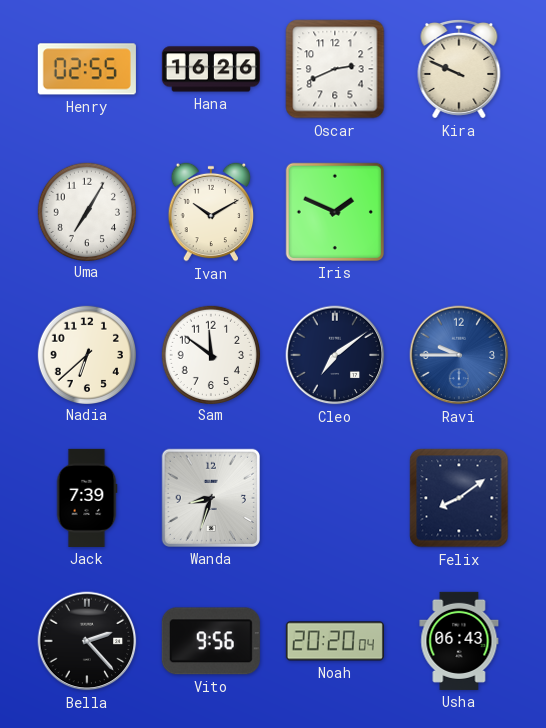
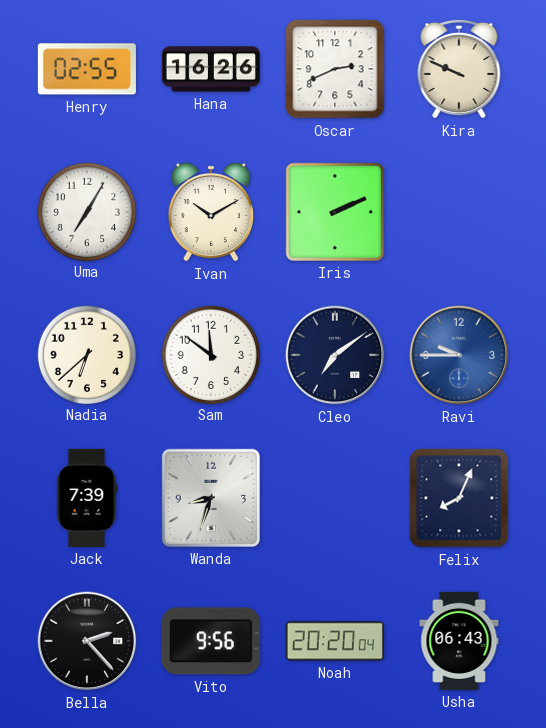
Iris: 1:49 -> 2:11 (335, 212)
Felix: 8:09 -> 8:04 (459, 498)
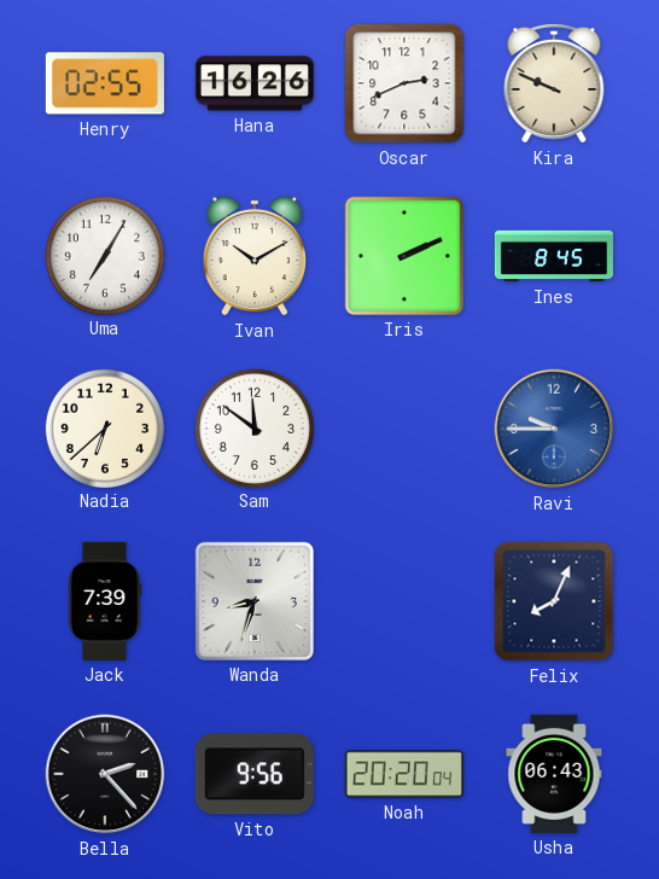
Ines: none -> 8:45 (554, 256)
Cleo: 7:09 -> none (335, 355)
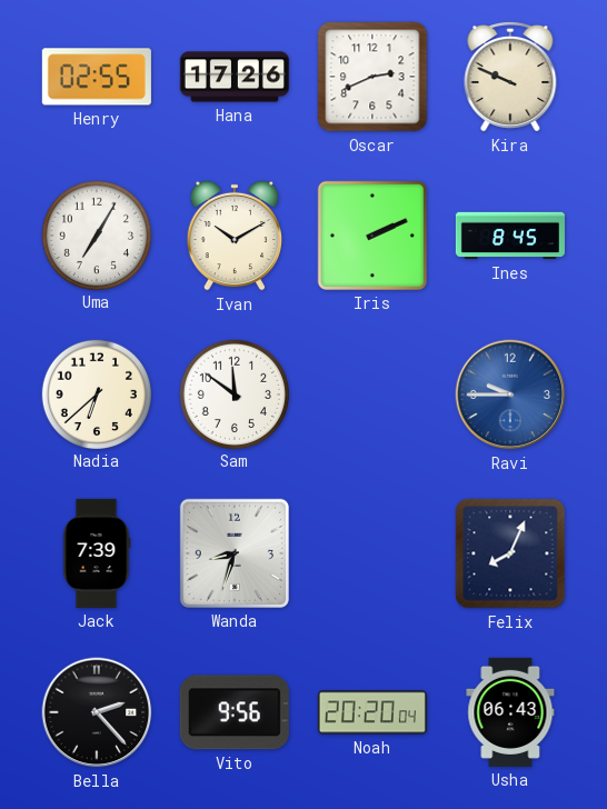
Hana: 16:26 -> 17:26 (235, 77)
